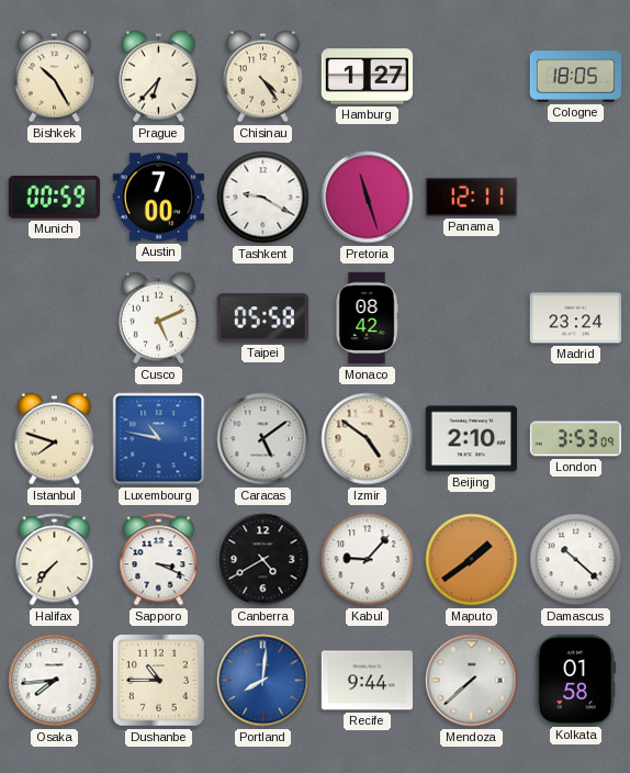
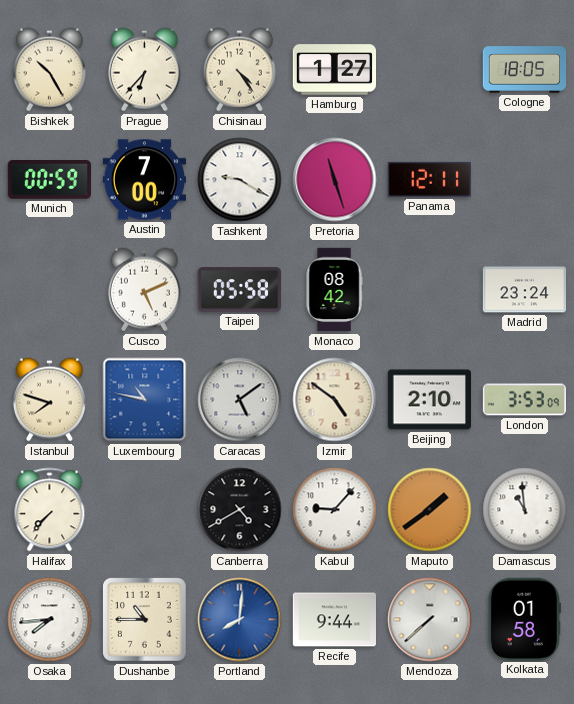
Sapporo: 3:19 -> none (159, 560)
Damascus: 10:22 -> 10:59 (525, 510)
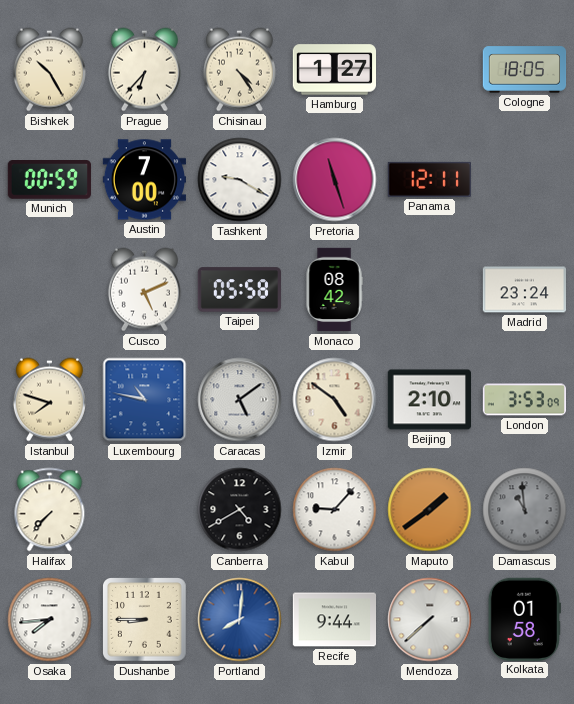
Damascus dial: white -> grey (525, 510)
Dushanbe: 10:45 -> 8:45 (145, 620)
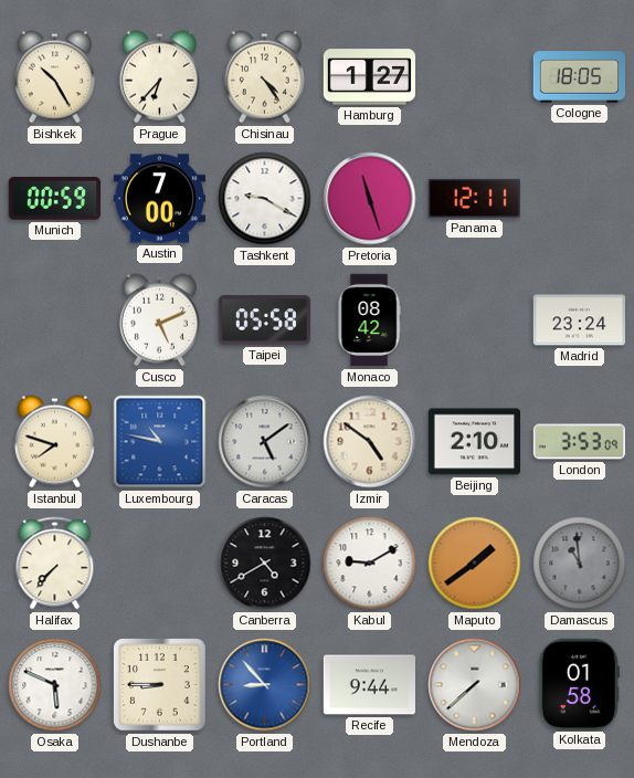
Kabul: 9:07 -> 9:10 (370, 564)
Osaka: 7:44 -> 5:49 (55, 685)
Portland: 8:01 -> 8:53 (265, 685)
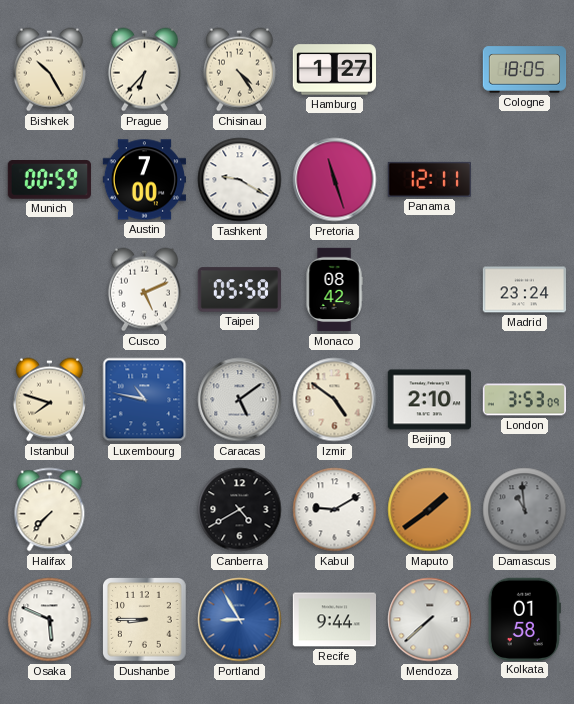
Portland: 8:53 -> 8:55 (240, 620)
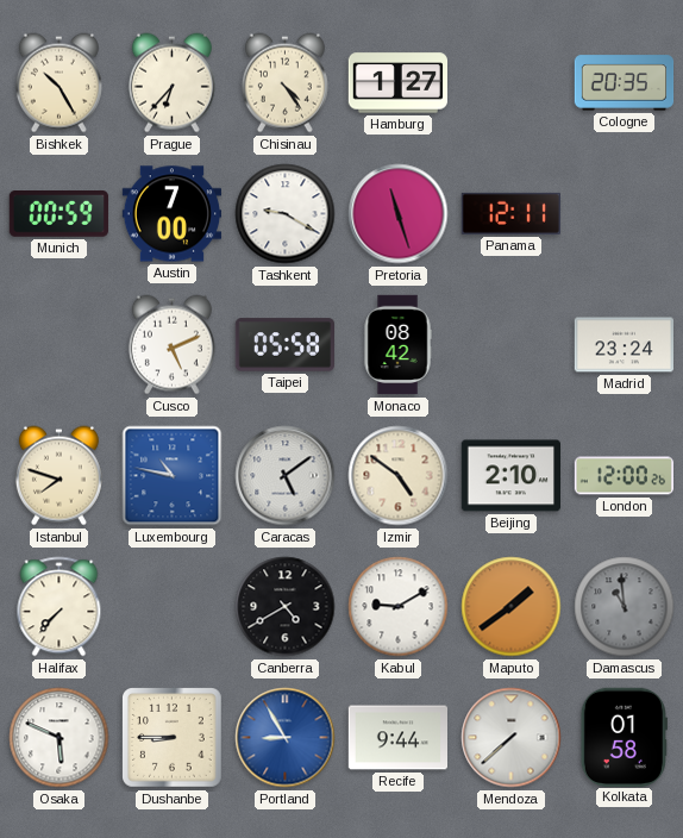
Cologne: 18:05 -> 20:35 (625, 83)
London: 3:53 -> 12:00 (624, 476)
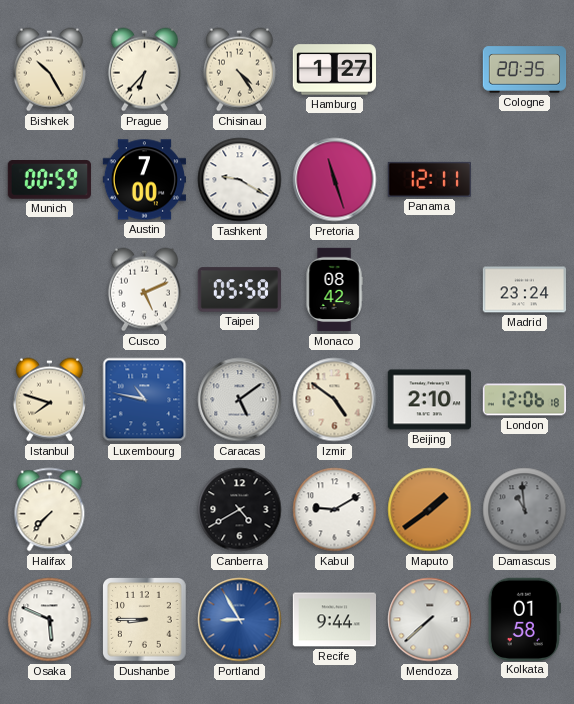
London: 12:00 -> 12:06 (524, 400)
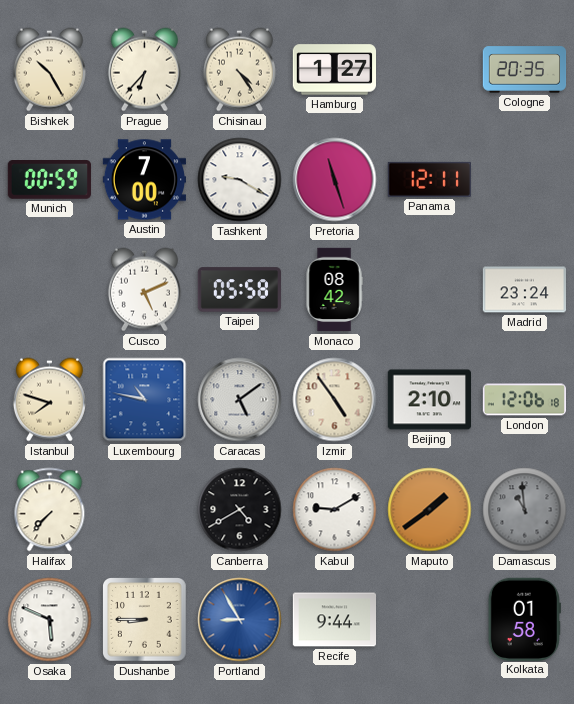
Izmir: 4:51 -> 4:54 (335, 400)
Mendoza: 7:38 -> none (430, 620)
